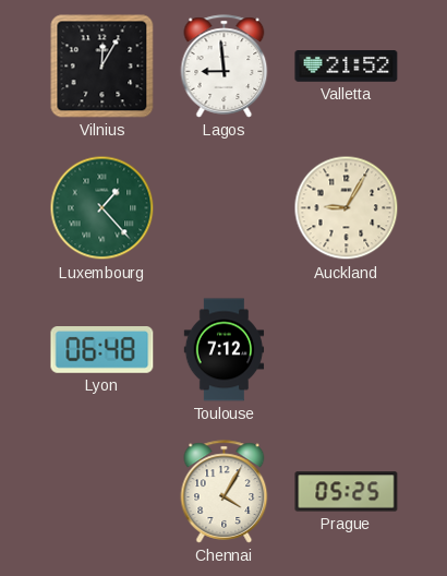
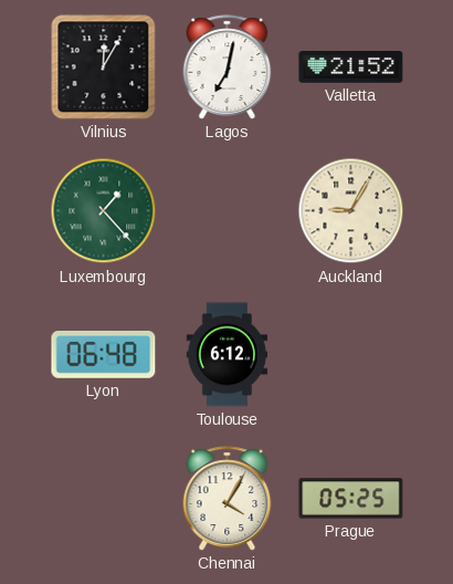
Lagos: 8:59 -> 7:02 (228, 67)
Toulouse: 7:12 -> 6:12 (228, 355)
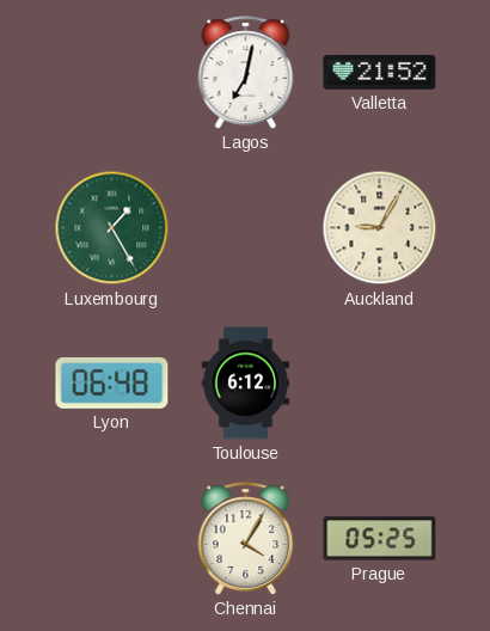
Vilnius: 12:05 -> none (104, 67)
Luxembourg: 1:23 -> 1:25 (112, 228)
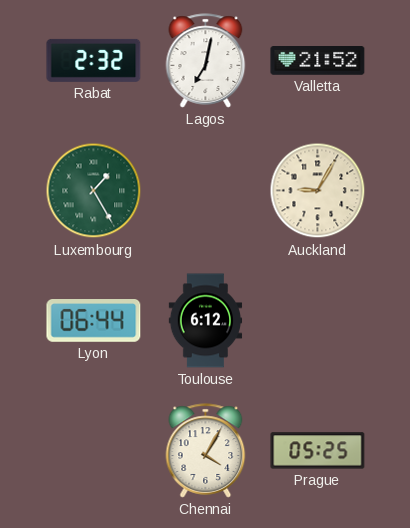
Rabat: none -> 2:32 (94, 60)
Lyon: 06:48 -> 06:44 (94, 321)
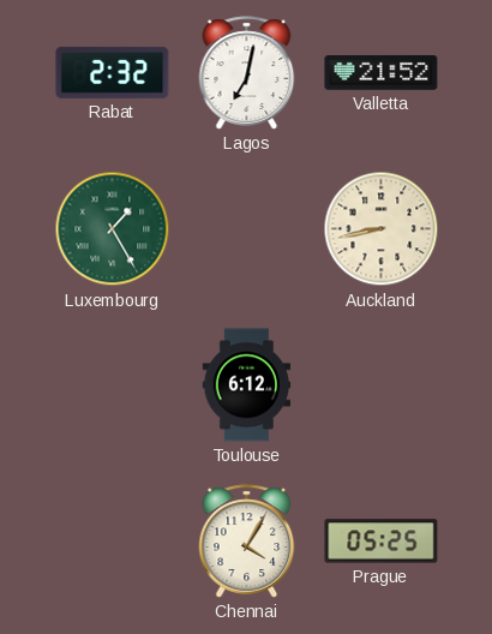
Auckland: 9:05 -> 8:43 (382, 229)
Lyon: 06:44 -> none (94, 321)
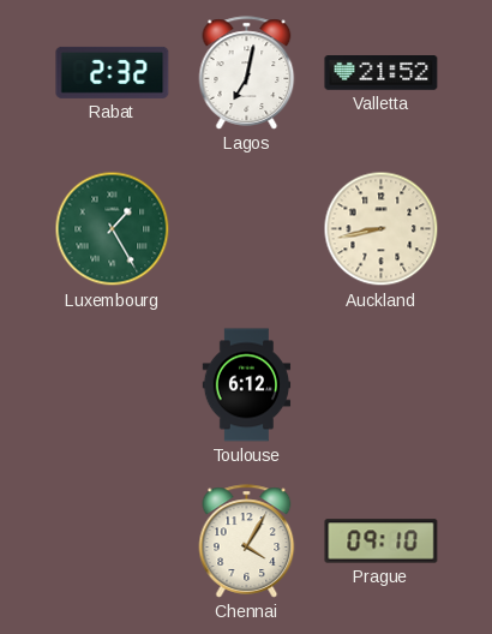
Prague: 05:25 -> 09:10 (382, 542)
